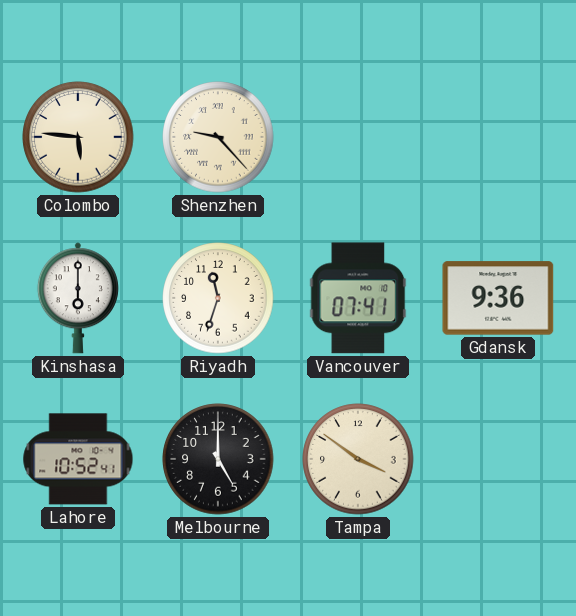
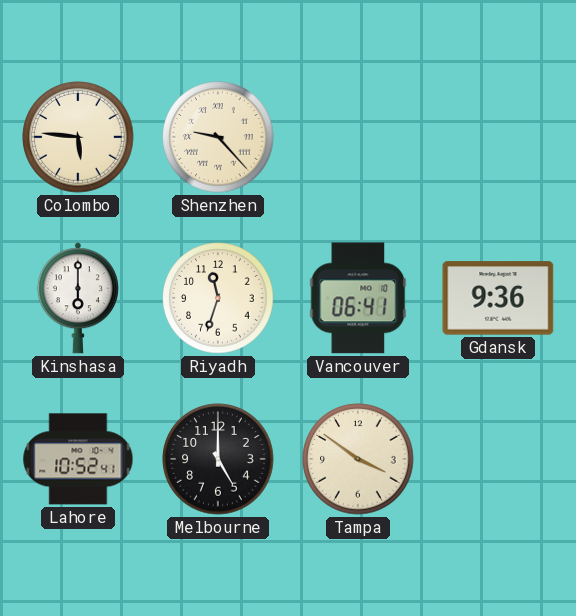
Vancouver: 07:41 -> 06:41 (358, 298)
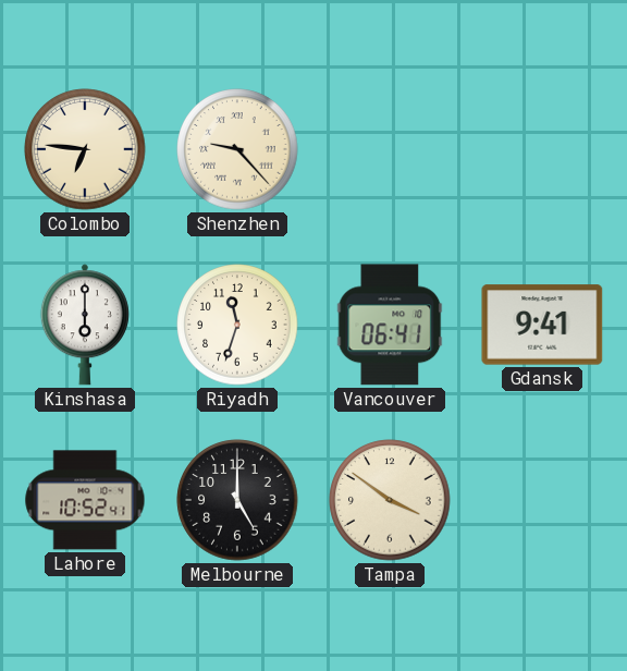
Colombo: 5:46 -> 6:46 (85, 149)
Gdansk: 9:36 -> 9:41 (542, 325)
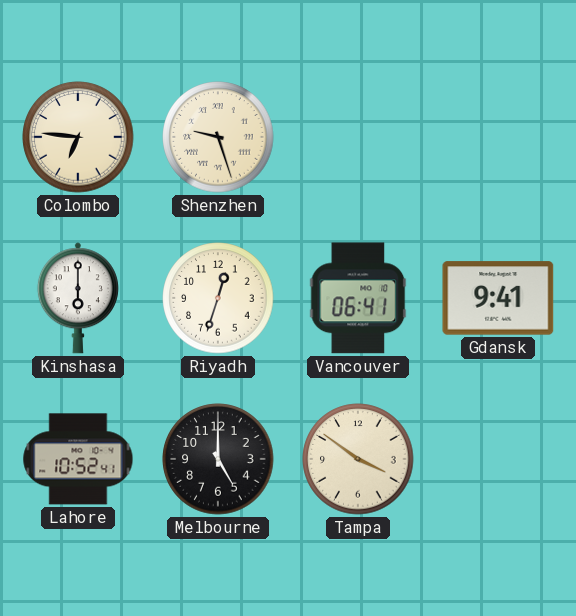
Shenzhen: 9:23 -> 9:27 (218, 137)
Riyadh: 11:33 -> 12:33 (218, 298)
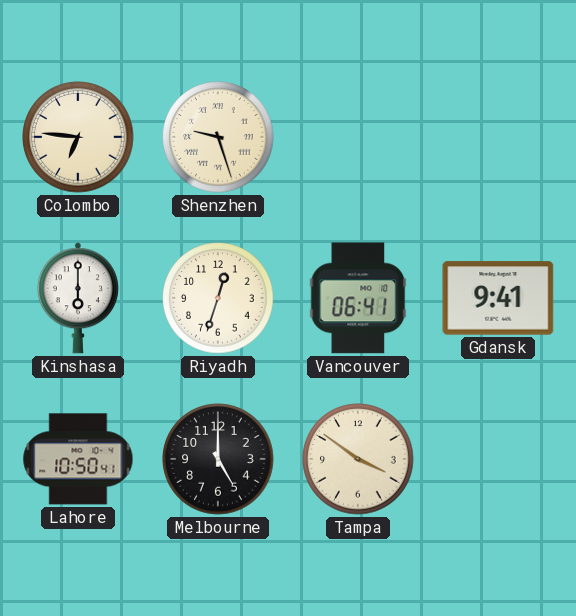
Lahore: 10:52 -> 10:50 (78, 459)
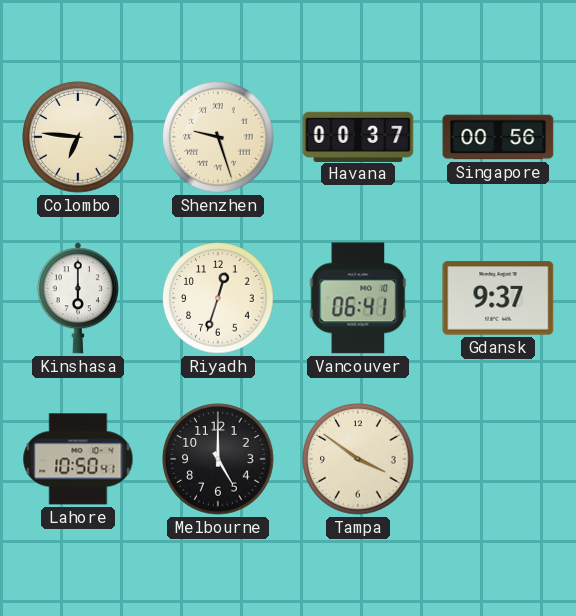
Havana: none -> 00:37 (358, 136)
Singapore: none -> 00:56 (498, 137)
Gdansk: 9:41 -> 9:37 (498, 298)
